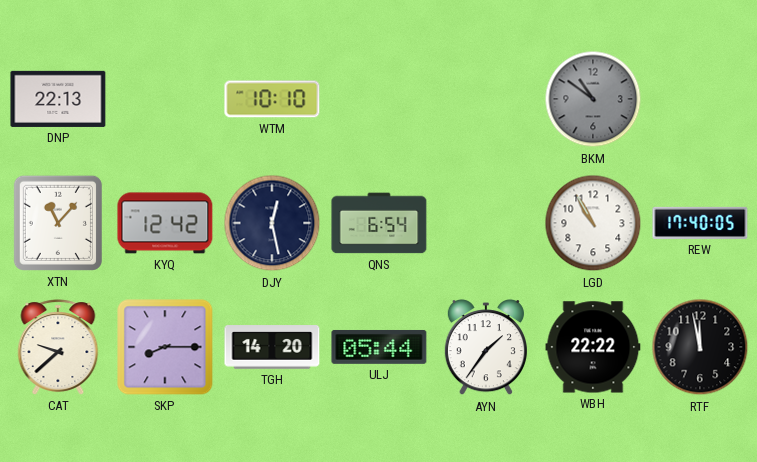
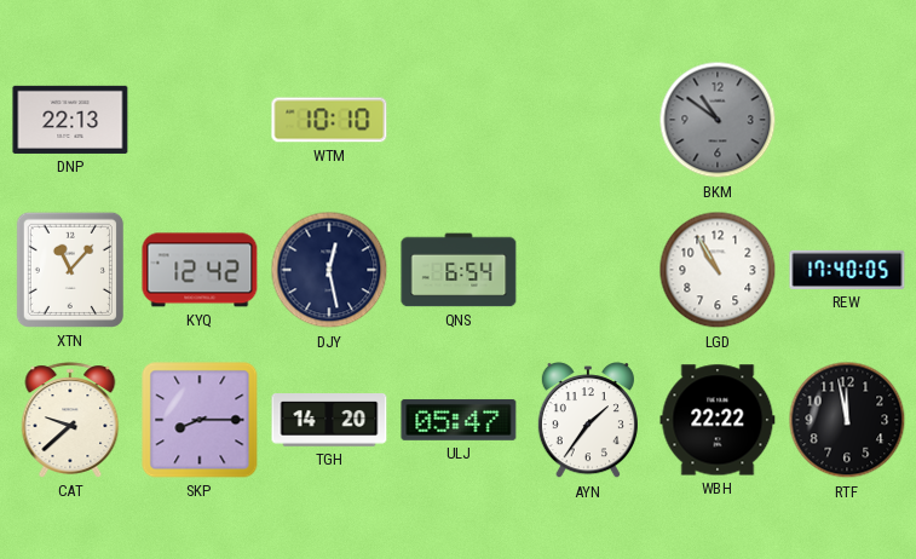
ULJ: 05:44 -> 05:47 (459, 420)
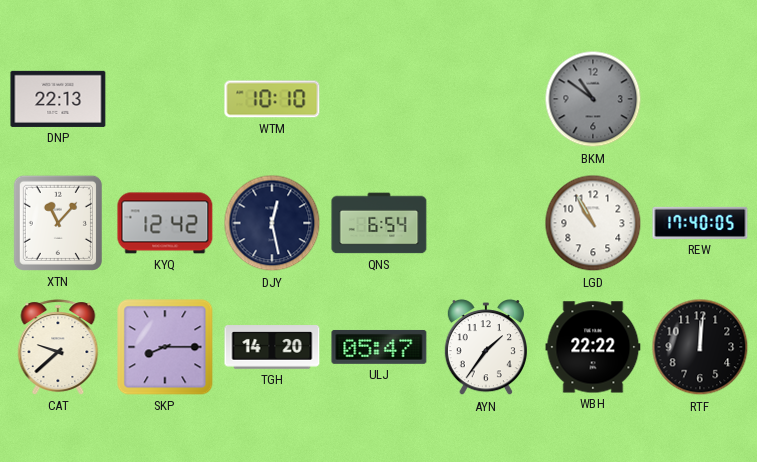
RTF: 11:58 -> 12:01 (700, 347)
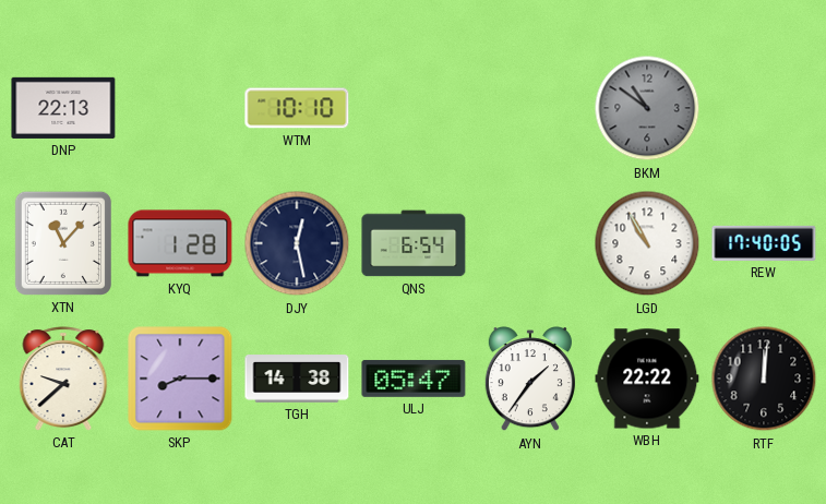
KYQ: 12:42 -> 1:28 (180, 243)
TGH: 14:20 -> 14:38 (297, 379)
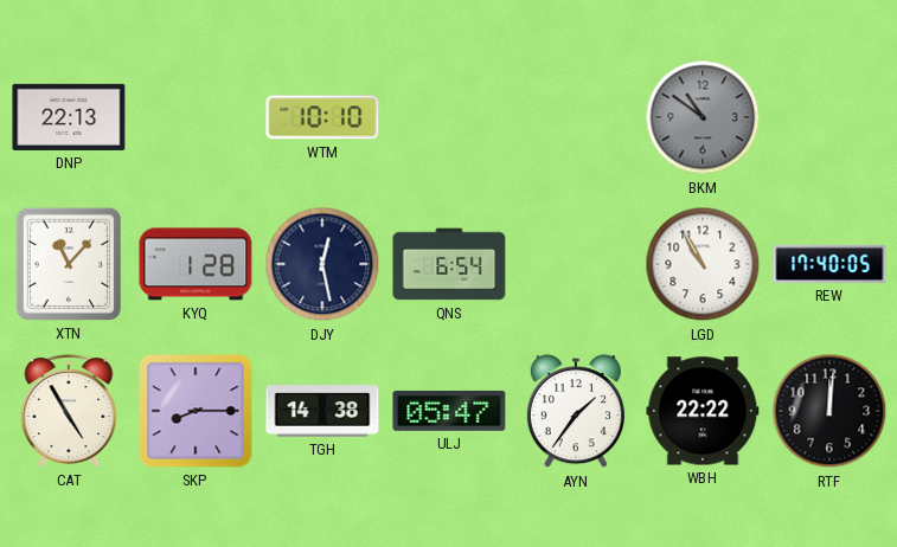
CAT: 9:38 -> 4:55 (69, 411)
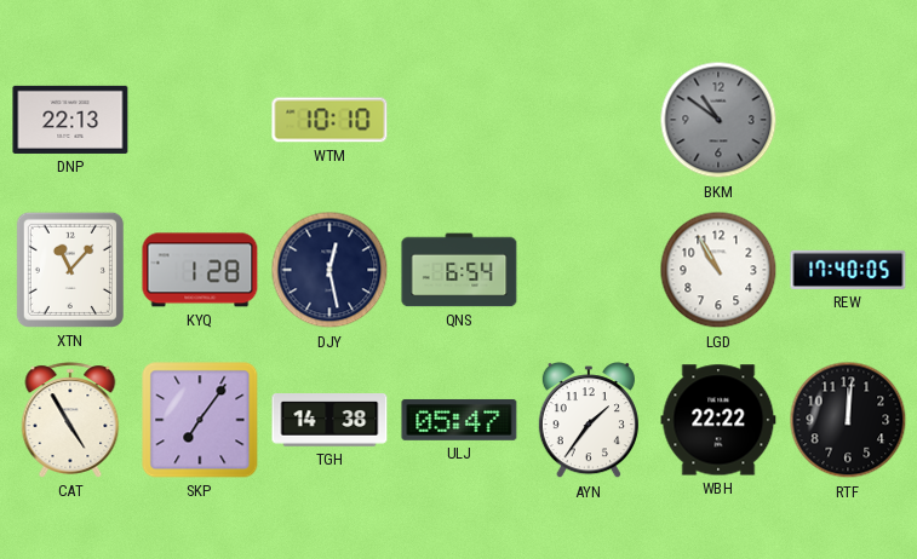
SKP: 8:15 -> 7:06 (200, 420)
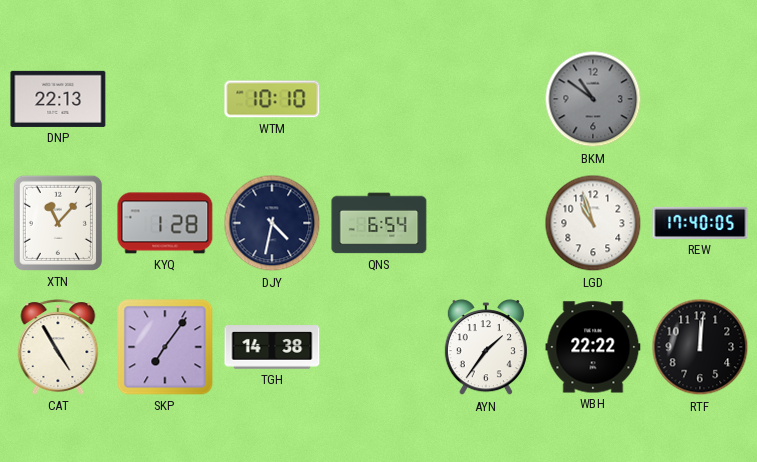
DJY: 12:28 -> 4:32 (272, 223)
LGD: 10:55 -> 10:57 (593, 223)
ULJ: 05:47 -> none (459, 420)
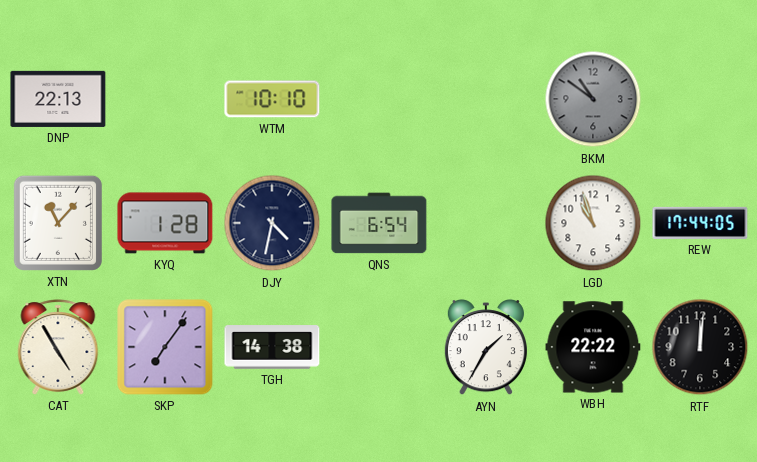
REW: 17:40 -> 17:44 (700, 223)
AYN: 1:36 -> 1:35 (486, 348)
